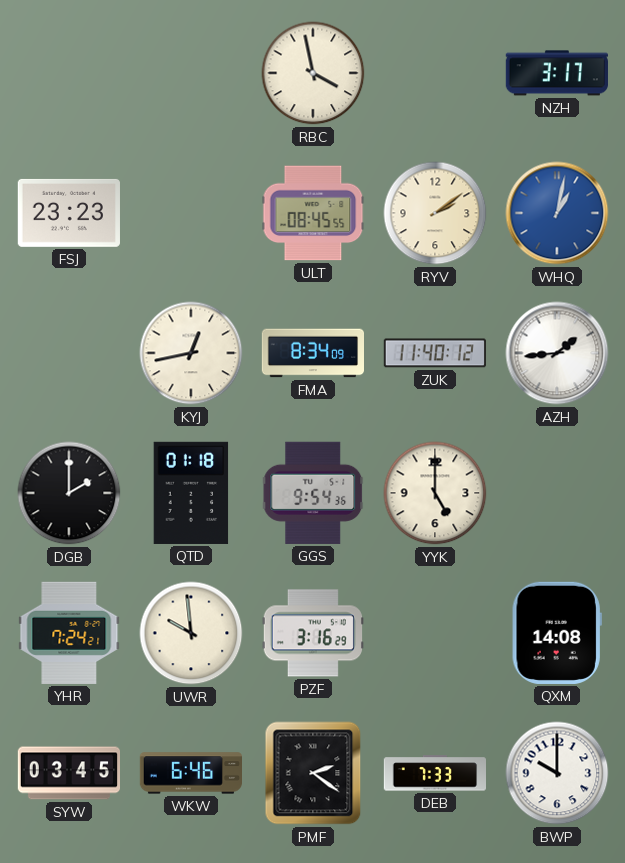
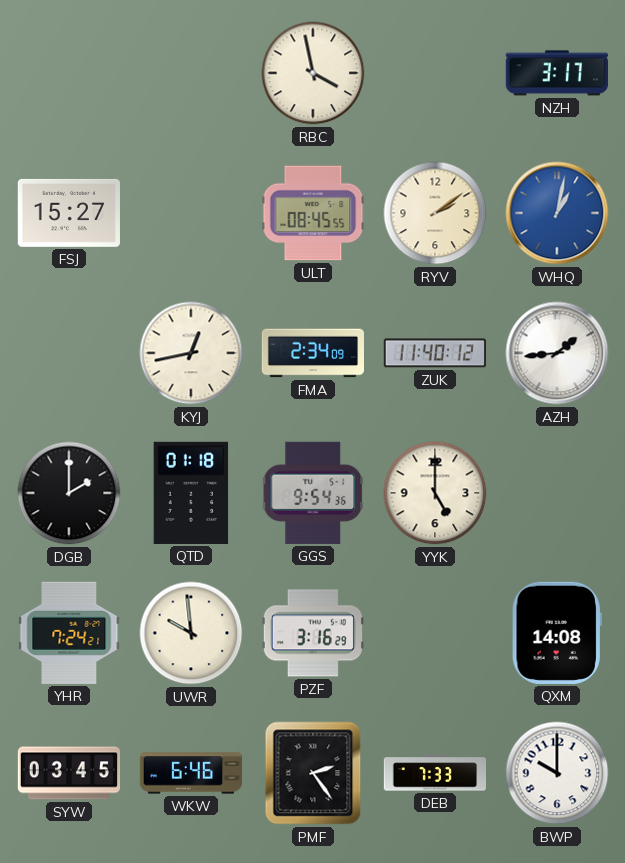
FSJ: 23:23 -> 15:27 (69, 213)
FMA: 8:34 -> 2:34 (312, 353)
PMF: 2:21 -> 2:24 (313, 773)
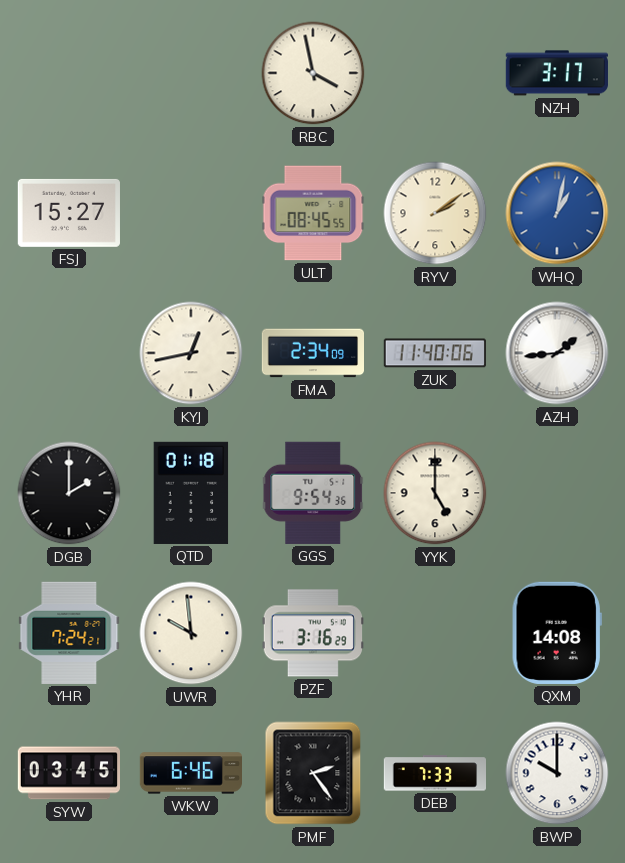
ZUK: 11:40:12 -> 11:40:06 (435, 353)
